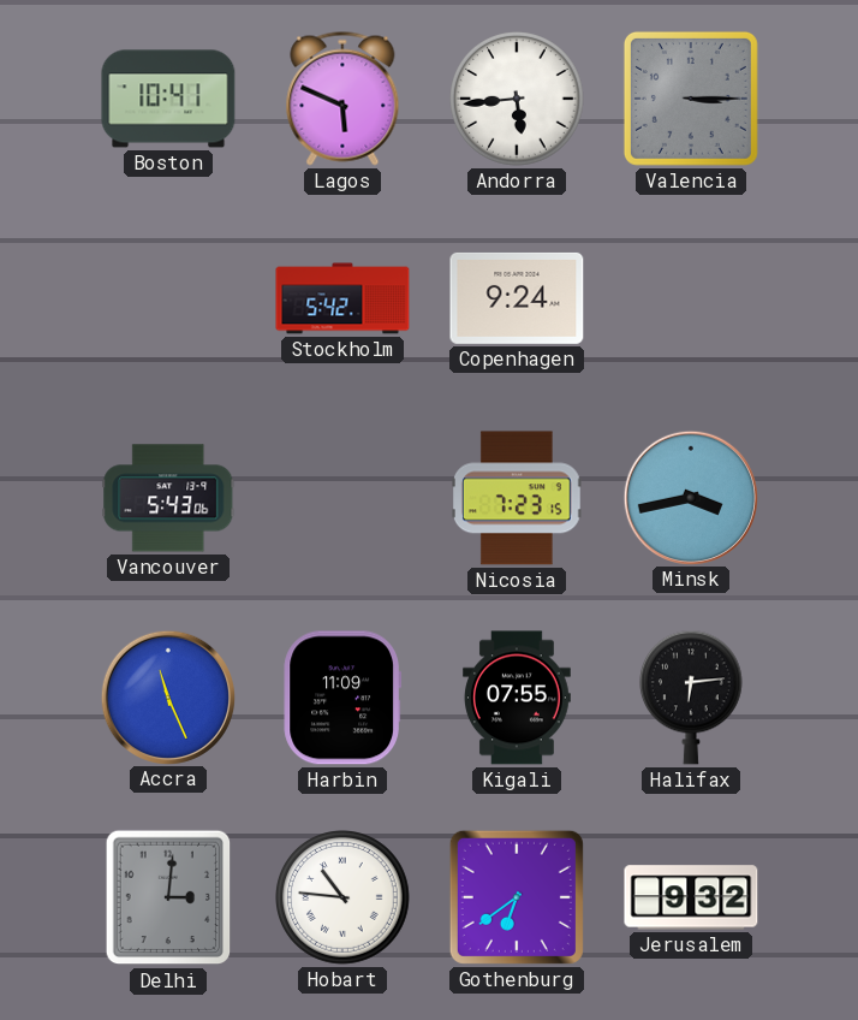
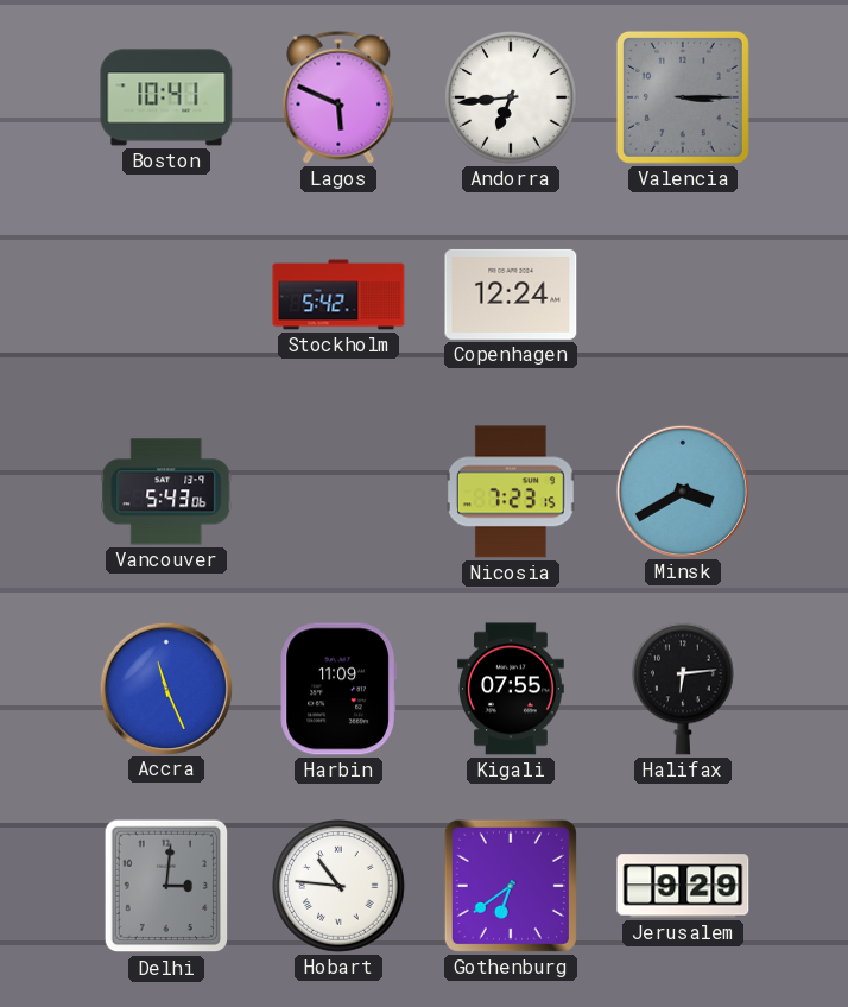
Andorra: 5:44 -> 6:44 (512, 99)
Copenhagen: 9:24 -> 12:24 (511, 294)
Minsk: 3:43 -> 3:40 (682, 490)
Jerusalem: 9:32 -> 9:29 (683, 886)
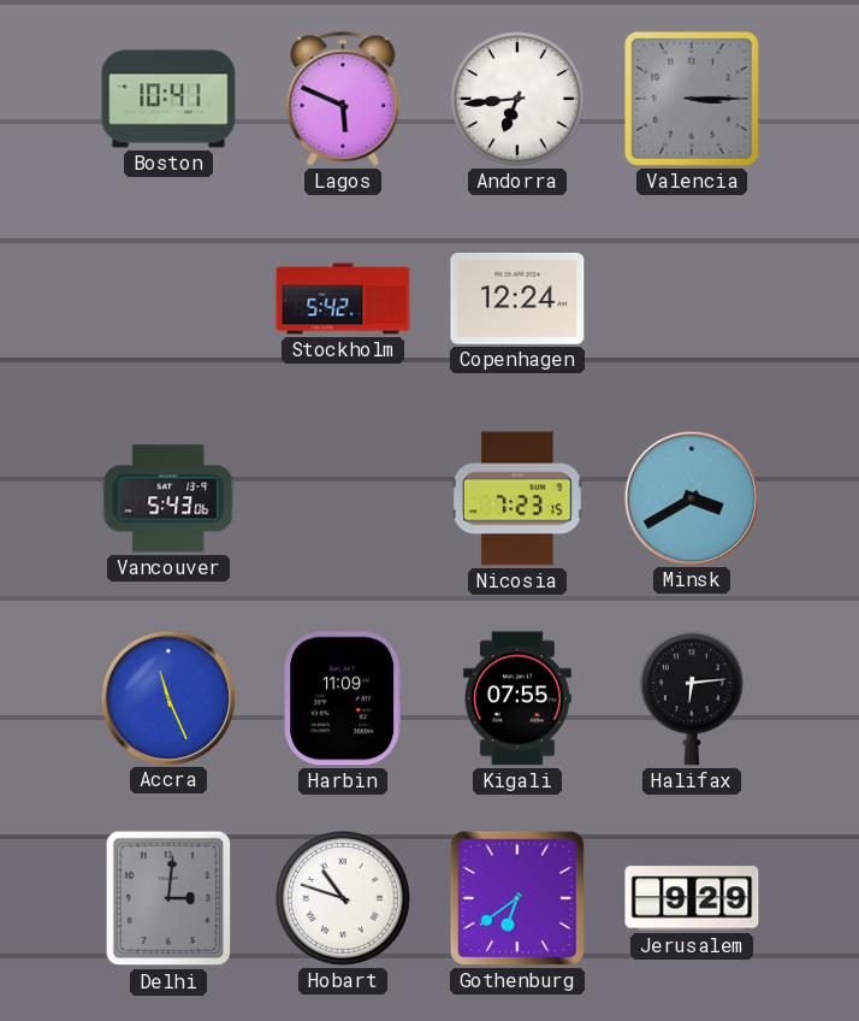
Hobart: 10:46 -> 10:48 (344, 899)
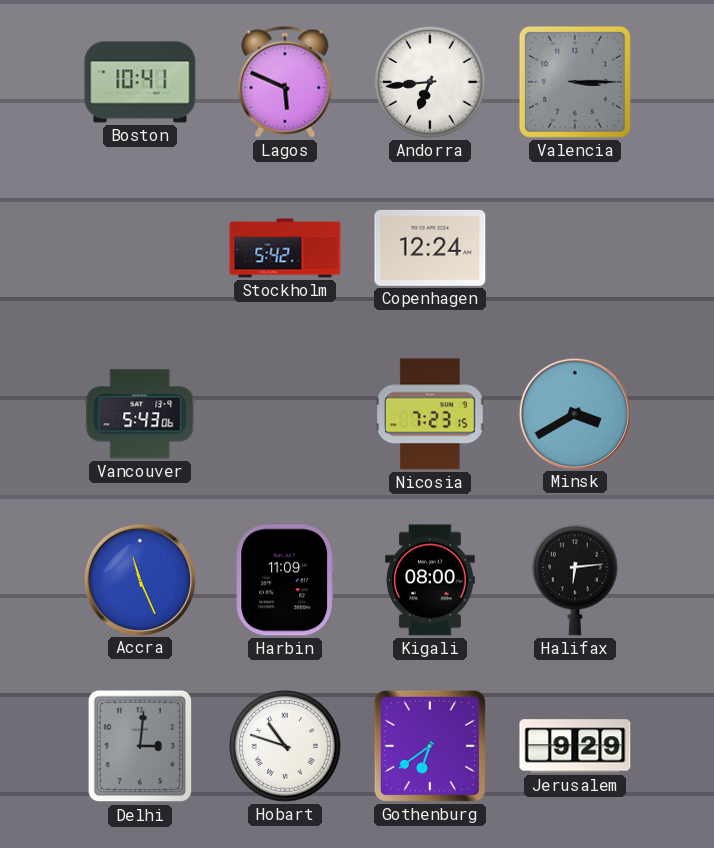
Kigali: 07:55 -> 08:00 (431, 580)
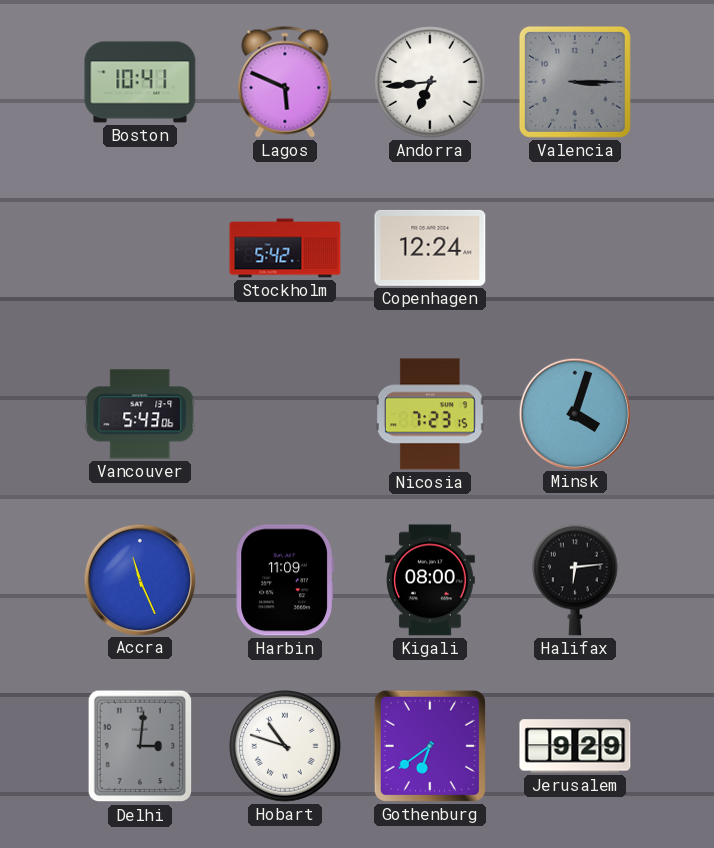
Minsk: 3:40 -> 4:03 (574, 413)
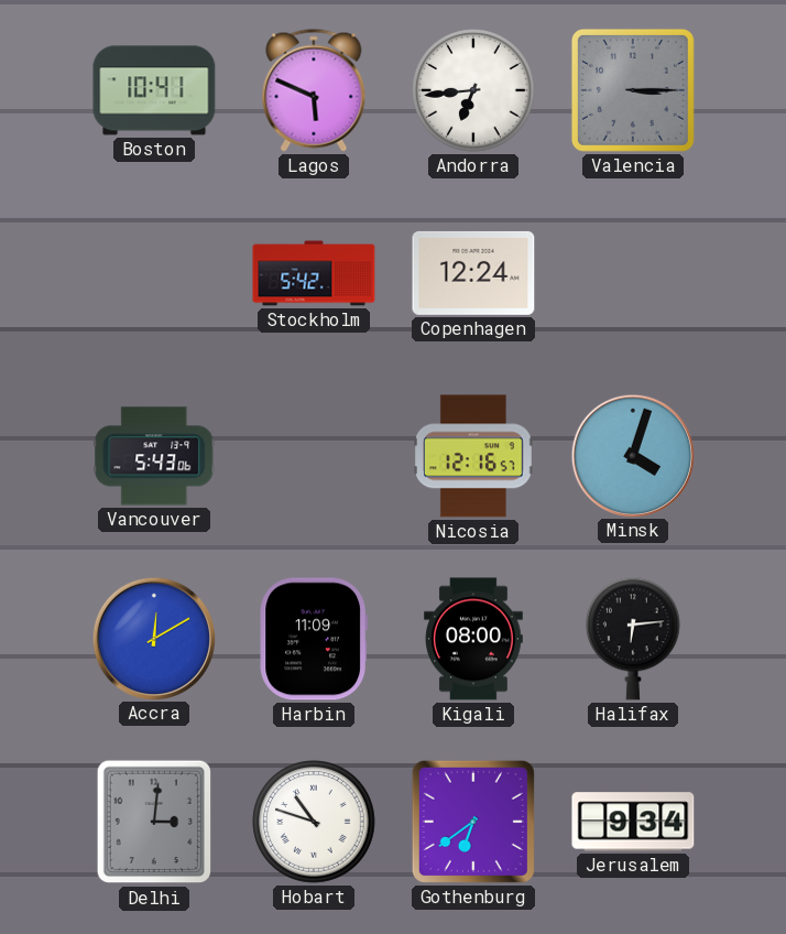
Nicosia: 7:23 -> 12:16 (474, 456)
Accra: 11:26 -> 12:10 (153, 638)
Jerusalem: 9:29 -> 9:34 (633, 822)
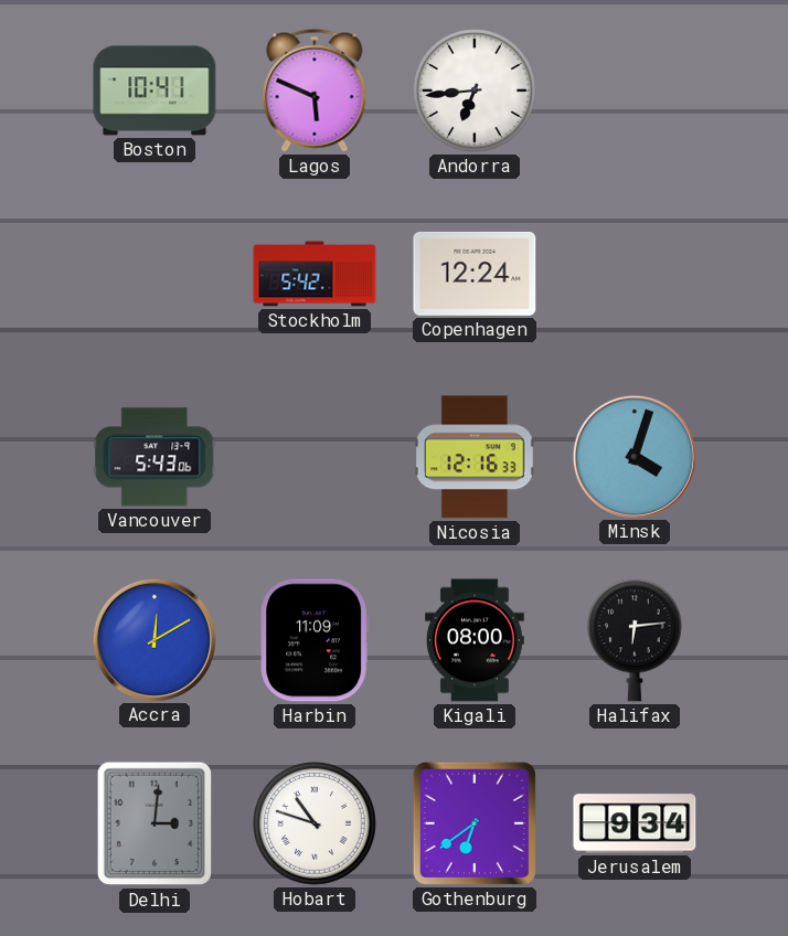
Valencia: 3:15 -> none (633, 90)
Nicosia: 12:16:57 -> 12:16:33 (476, 457)
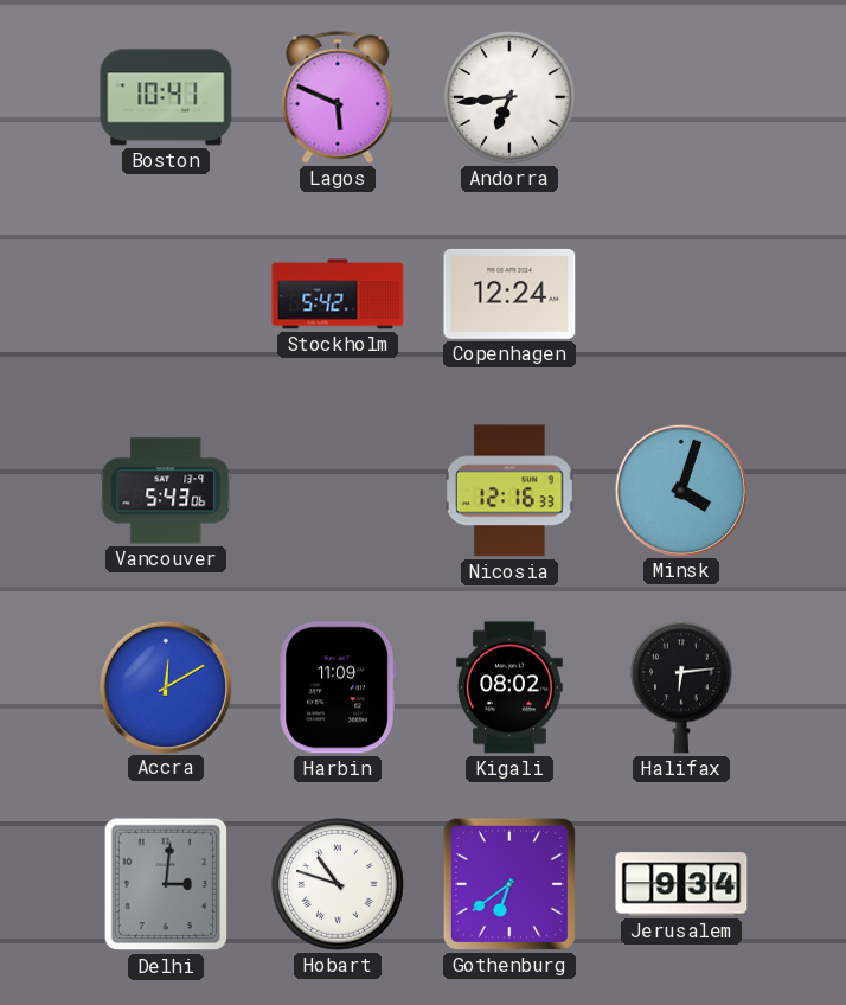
Kigali: 08:00 -> 08:02 (511, 687)
